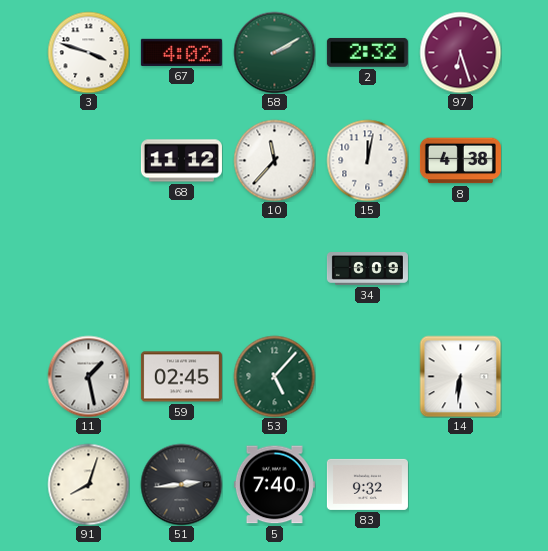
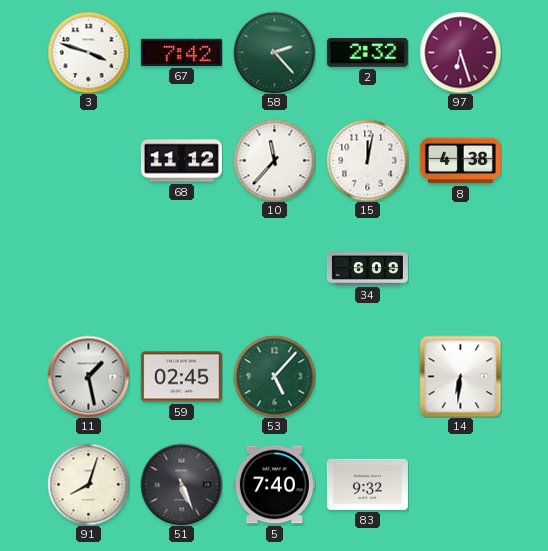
67: 4:02 -> 7:42 (181, 52)
58: 2:10 -> 2:23 (274, 52)
51: 2:44 -> 5:26 (181, 484)
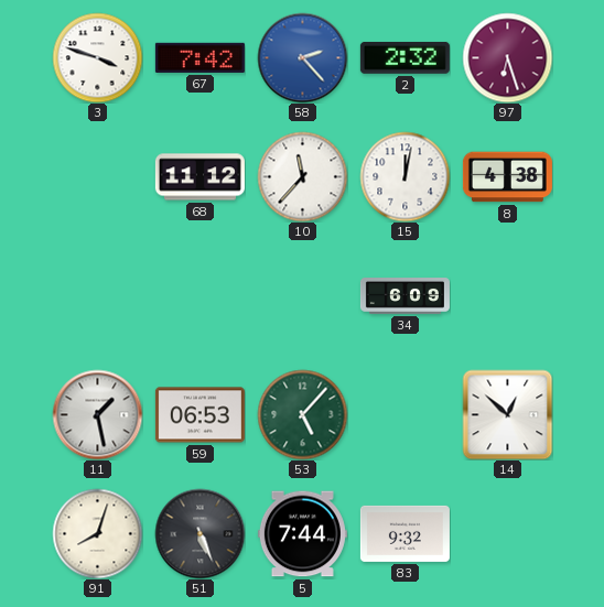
58 dial: green -> blue (302, 57)
59: 02:45 -> 06:53 (199, 415)
14: 6:31 -> 12:52 (507, 414)
5: 7:40 -> 7:44 (302, 534)
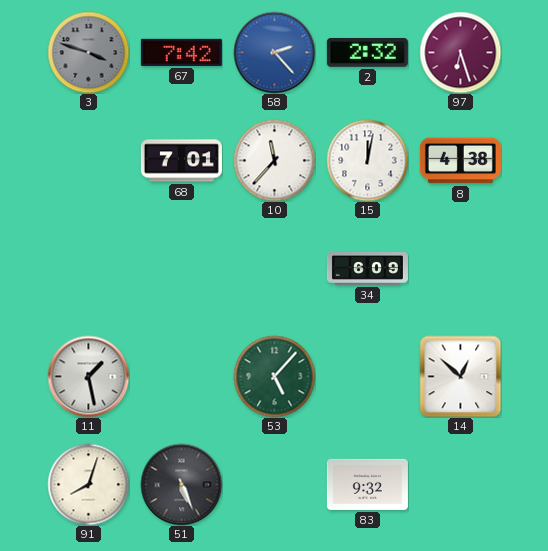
3 dial: white -> grey (88, 52)
68: 11:12 -> 7:01 (181, 161)
59: 06:53 -> none (199, 415)
5: 7:44 -> none (302, 534)
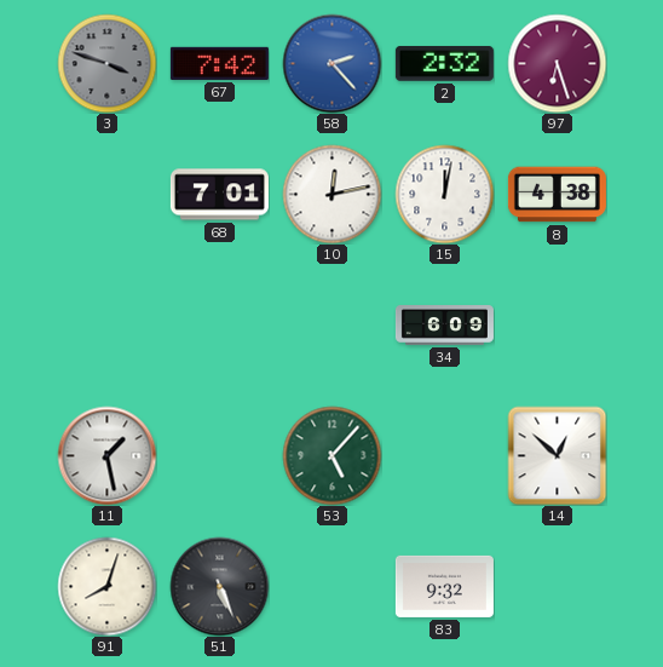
10: 11:37 -> 12:13 (331, 194)
